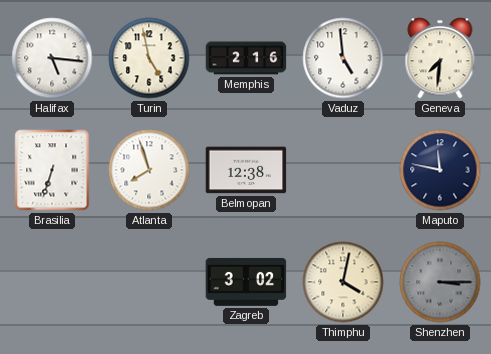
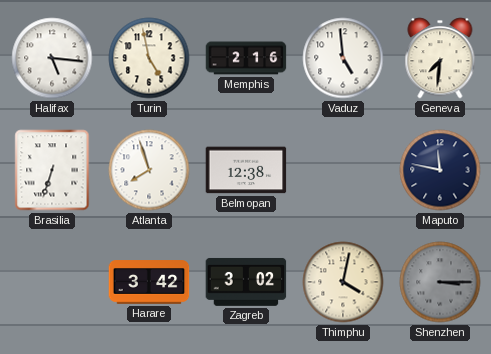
Harare: none -> 3:42 (149, 282)
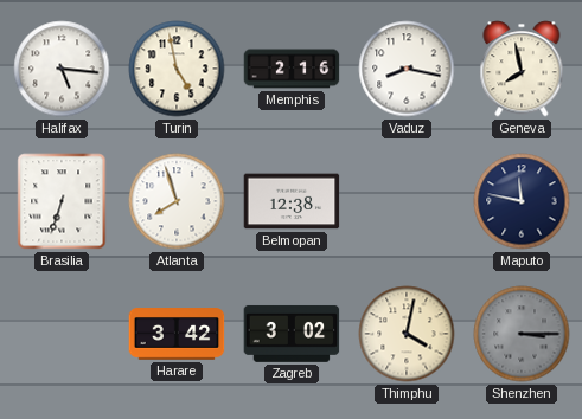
Vaduz: 4:59 -> 8:17 (407, 69)
Geneva: 7:31 -> 7:58 (522, 69)
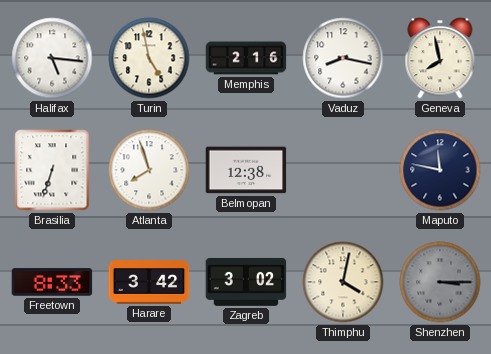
Freetown: none -> 8:33 (52, 282)
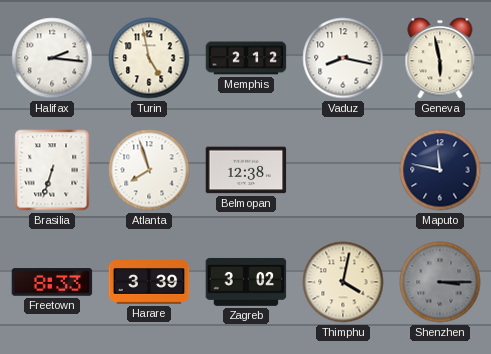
Halifax: 5:16 -> 2:16 (52, 58)
Memphis: 2:16 -> 2:12 (246, 58)
Geneva: 7:58 -> 5:58 (440, 58)
Harare: 3:42 -> 3:39 (149, 282)
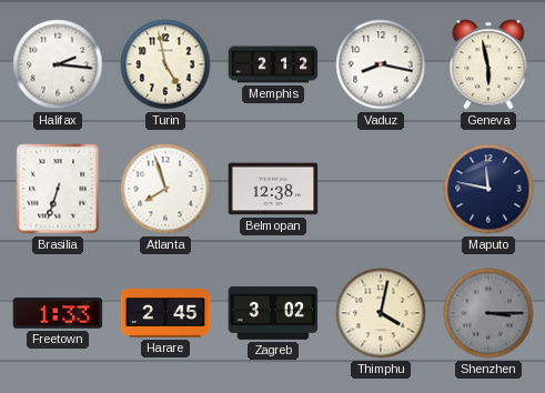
Freetown: 8:33 -> 1:33 (58, 313)
Harare: 3:39 -> 2:45 (165, 313)
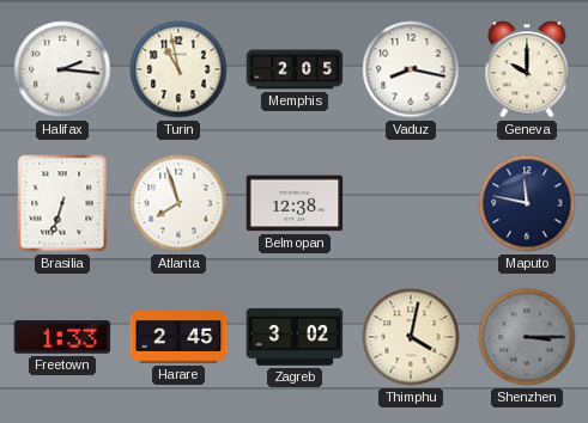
Turin: 4:58 -> 10:58 (178, 69)
Memphis: 2:12 -> 2:05 (295, 69)
Geneva: 5:58 -> 10:00 (527, 69)
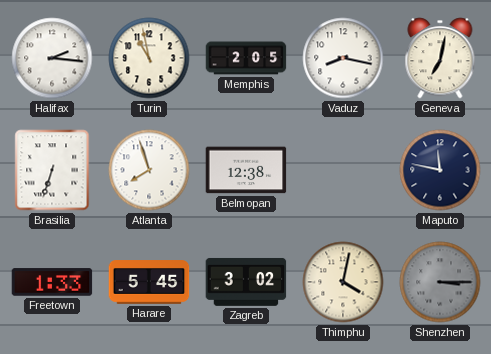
Geneva: 10:00 -> 7:02 (440, 58)
Harare: 2:45 -> 5:45 (149, 282)
